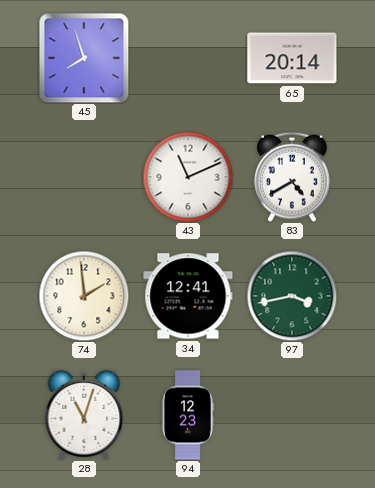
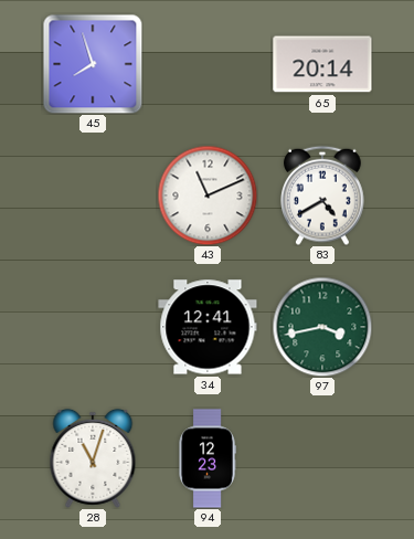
74: 1:59 -> none (84, 296)
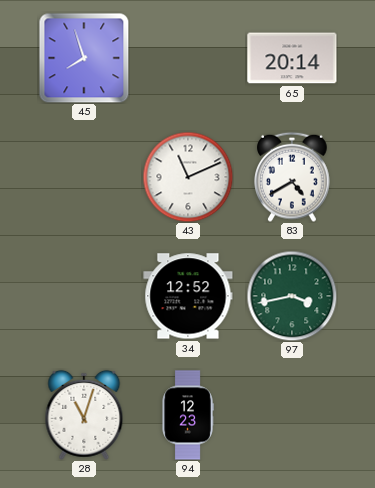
34: 12:41 -> 12:52 (188, 296)
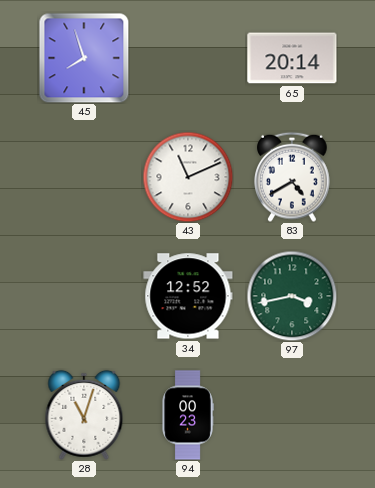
94: 12:23 -> 00:23 (188, 415)
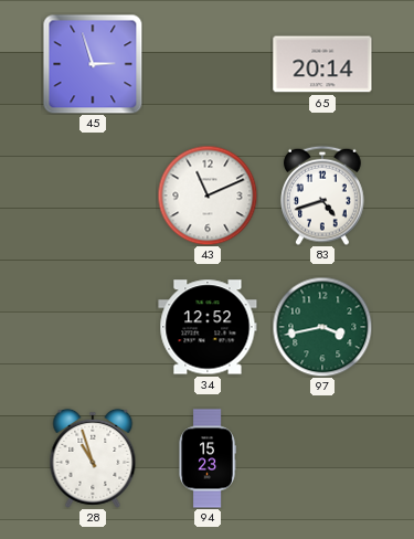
45: 7:57 -> 2:57 (93, 64)
83: 4:40 -> 4:42 (323, 195)
28: 11:03 -> 10:57 (93, 458)
94: 00:23 -> 15:23 (208, 458)
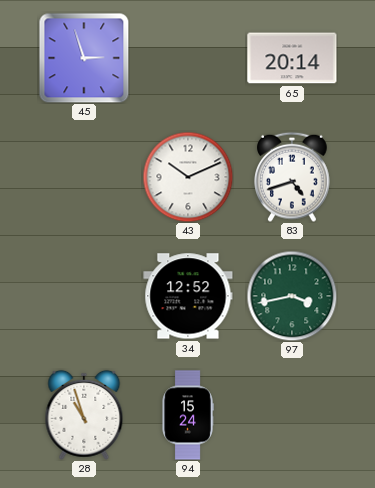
43: 11:11 -> 10:11 (188, 177)
94: 15:23 -> 15:24 (188, 415)
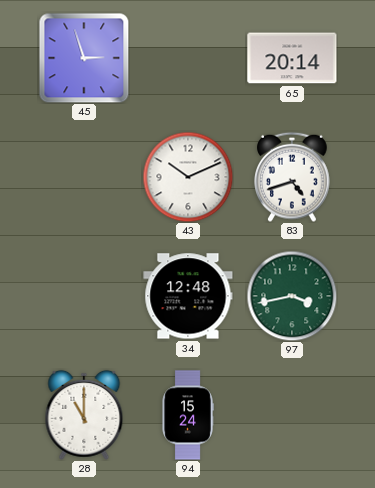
34: 12:52 -> 12:48 (188, 296)
28: 10:57 -> 11:00 (84, 415)
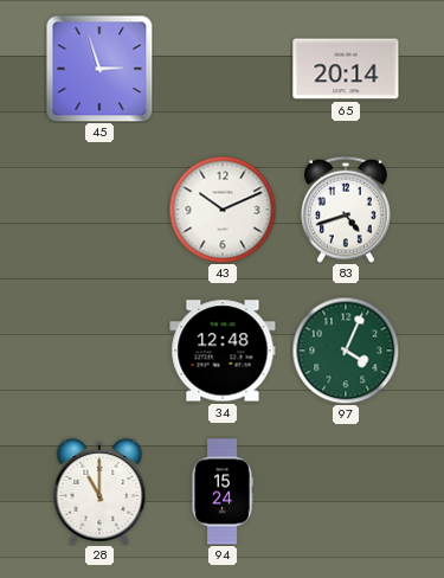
97: 3:43 -> 4:04 (346, 351)
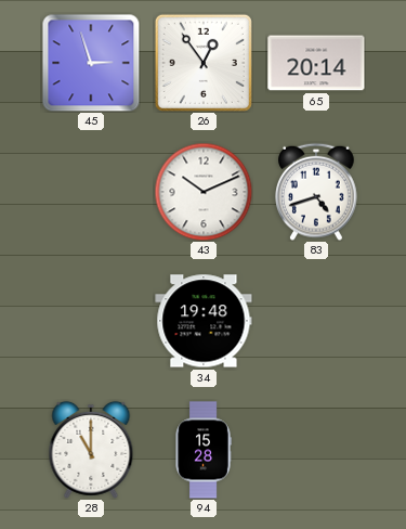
26: none -> 12:54 (204, 63)
34: 12:48 -> 19:48 (204, 321)
97: 4:04 -> none (346, 351)
94: 15:24 -> 15:28 (204, 450)
